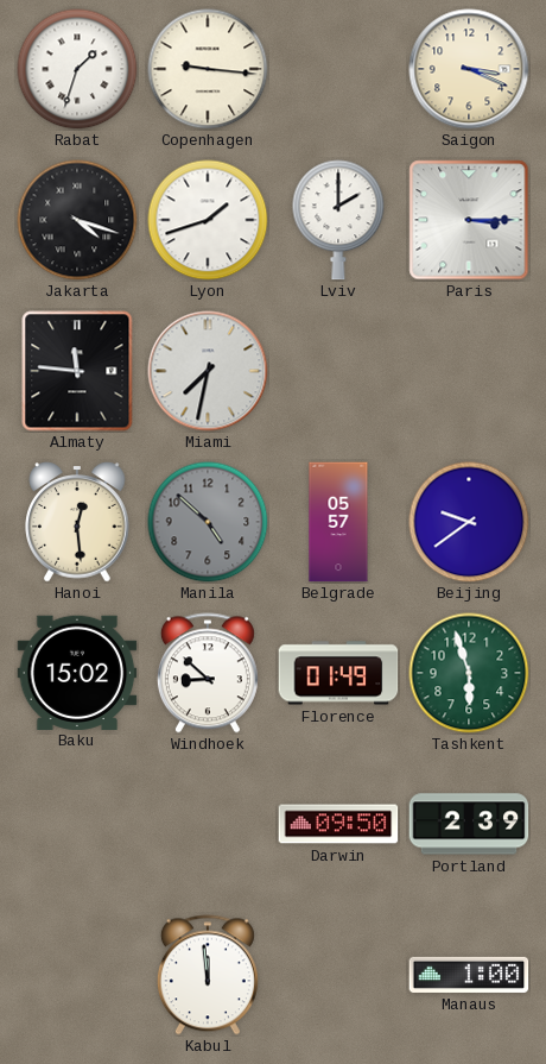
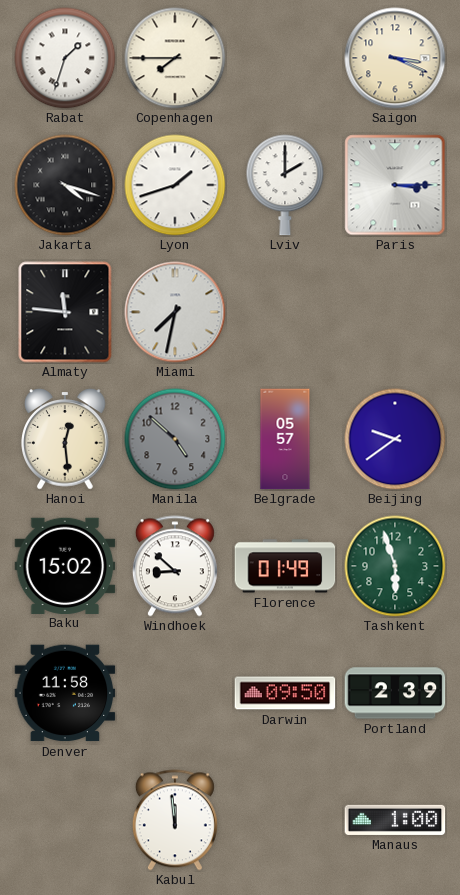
Copenhagen: 9:16 -> 7:45 (175, 58)
Denver: none -> 11:58 (65, 693)
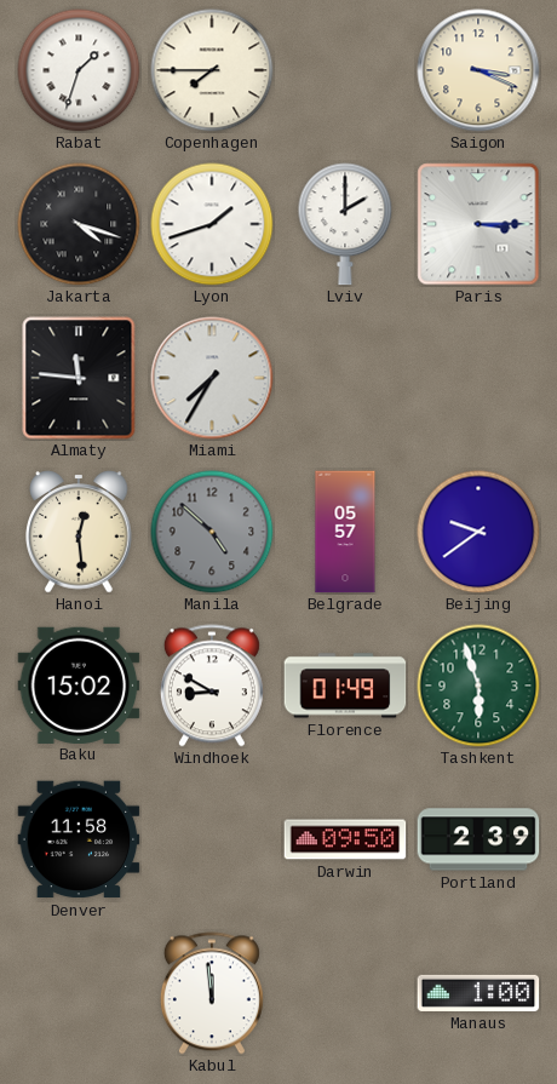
Miami: 7:32 -> 7:35 (212, 378)
Windhoek: 8:52 -> 8:50 (212, 686)
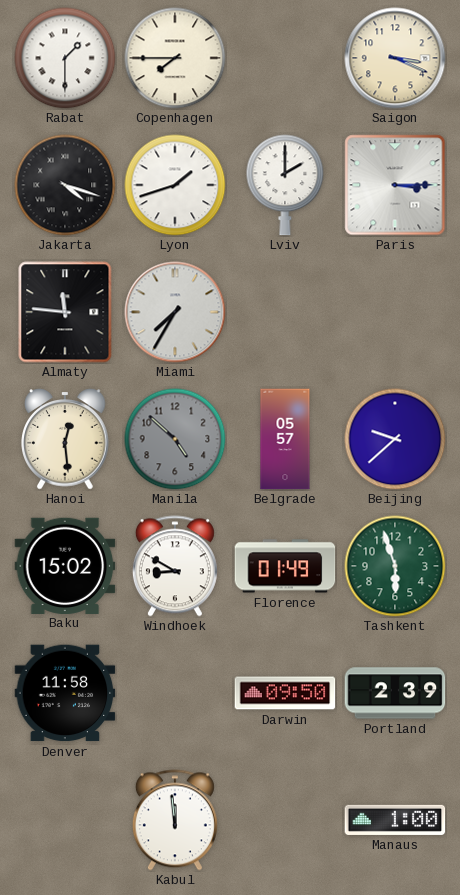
Rabat: 1:33 -> 1:30 (65, 58)
Beijing: 9:39 -> 9:38 (395, 439)
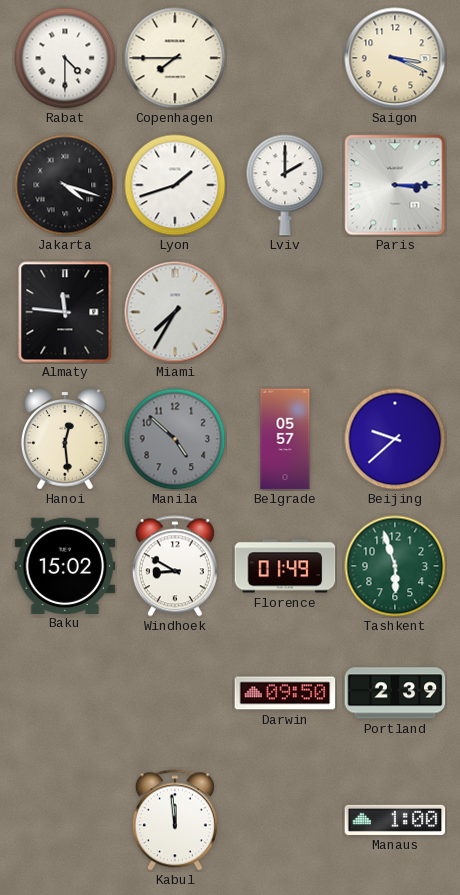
Rabat: 1:30 -> 4:30 (65, 58)
Denver: 11:58 -> none (65, 693)
